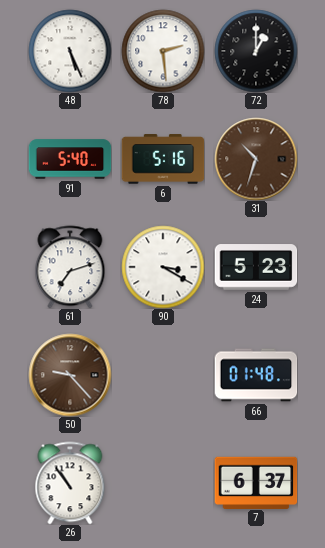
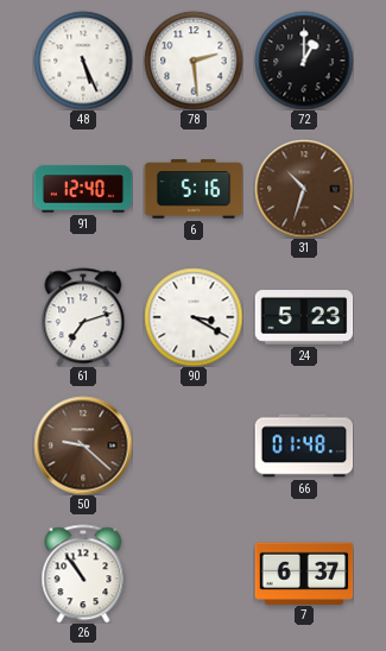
91: 5:40 -> 12:40 (83, 189)
50: 9:23 -> 9:22 (83, 445)
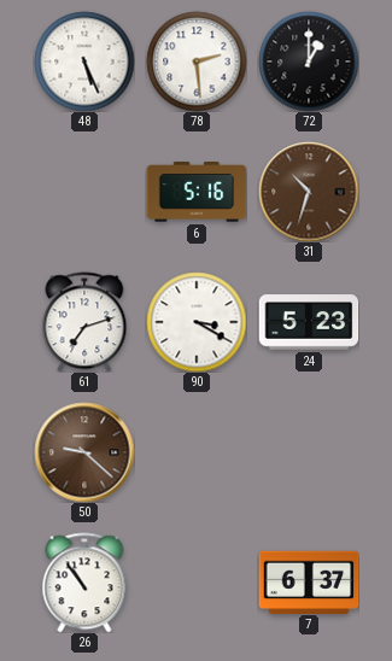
91: 12:40 -> none (83, 189)
66: 01:48 -> none (304, 445)
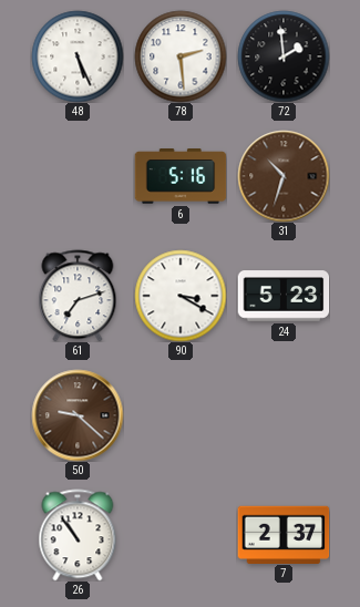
72: 1:00 -> 1:59 (284, 56)
7: 6:37 -> 2:37 (284, 534)
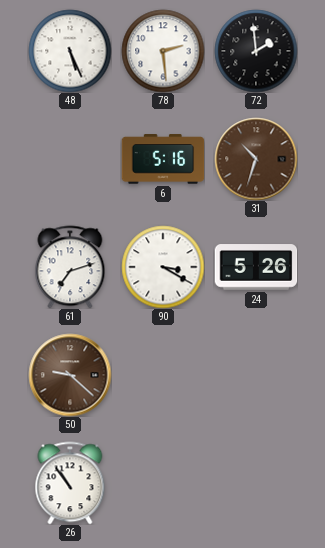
24: 5:23 -> 5:26 (256, 267)
7: 2:37 -> none (284, 534)
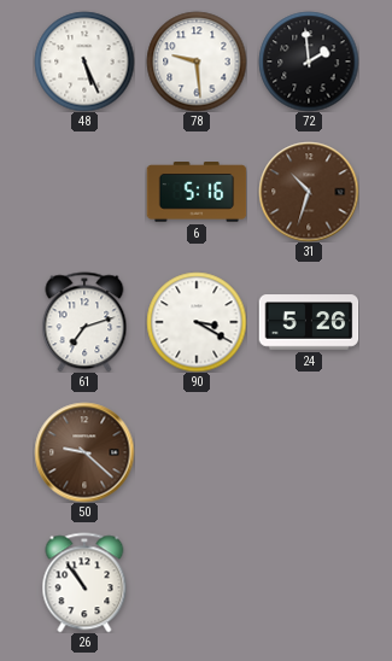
78: 2:29 -> 9:29 (197, 62)
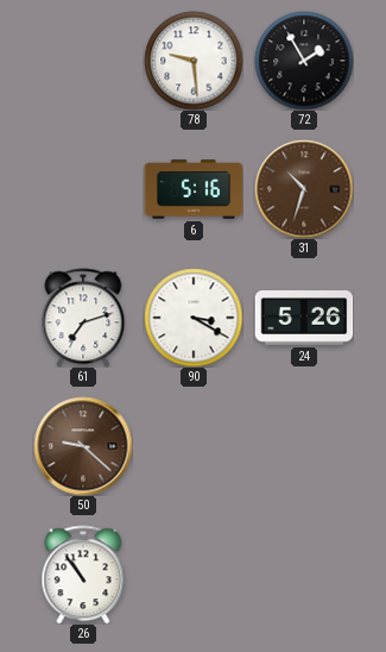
48: 5:26 -> none (84, 62)
72: 1:59 -> 1:55 (304, 61)
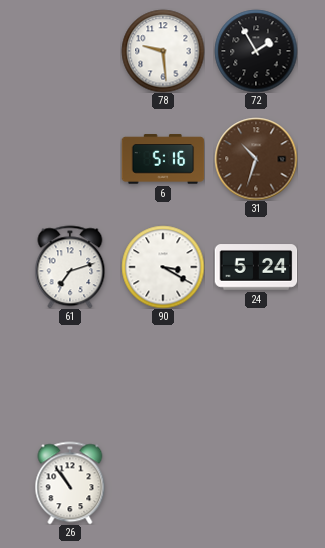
24: 5:26 -> 5:24 (256, 267)
50: 9:22 -> none (83, 446)
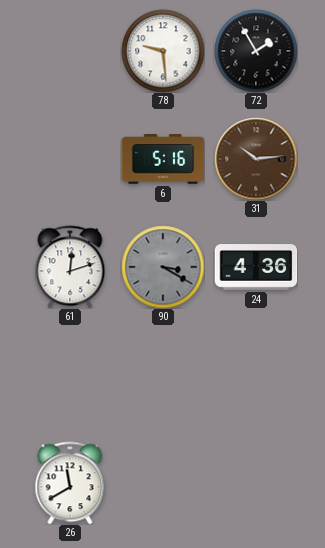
31: 10:33 -> 10:14 (256, 159)
61: 7:12 -> 12:12 (70, 267)
90 dial: white -> grey (163, 267)
24: 5:24 -> 4:36 (256, 267)
26: 10:54 -> 11:40 (70, 483)
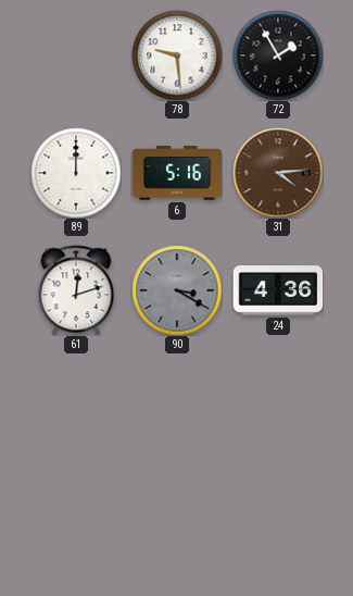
89: none -> 12:00 (76, 173)
31: 10:14 -> 4:14 (278, 173)
26: 11:40 -> none (70, 483)
